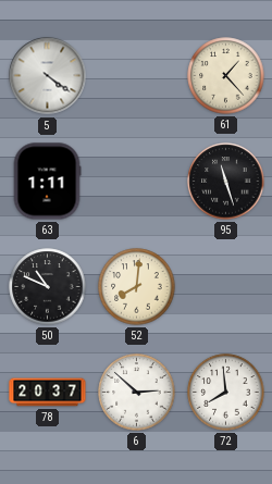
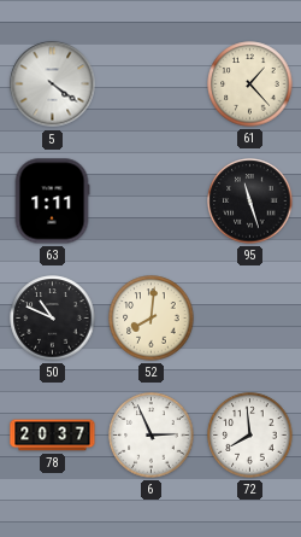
6: 2:52 -> 2:56 (152, 436)
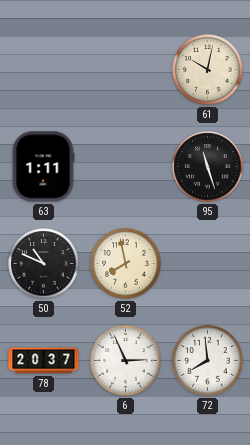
5: 4:21 -> none (53, 84)
61: 1:23 -> 10:02 (208, 70)
52: 8:01 -> 7:58 (126, 264)
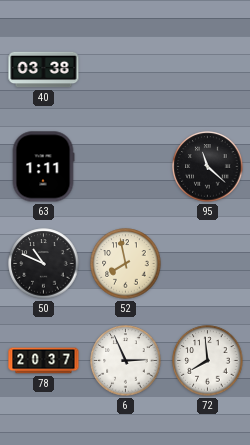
40: none -> 03:38 (44, 70)
61: 10:02 -> none (208, 70)
95: 11:27 -> 11:22 (208, 167)
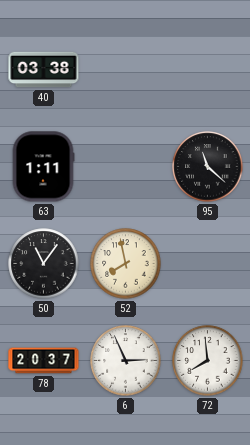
50: 10:49 -> 11:06 (44, 264)
